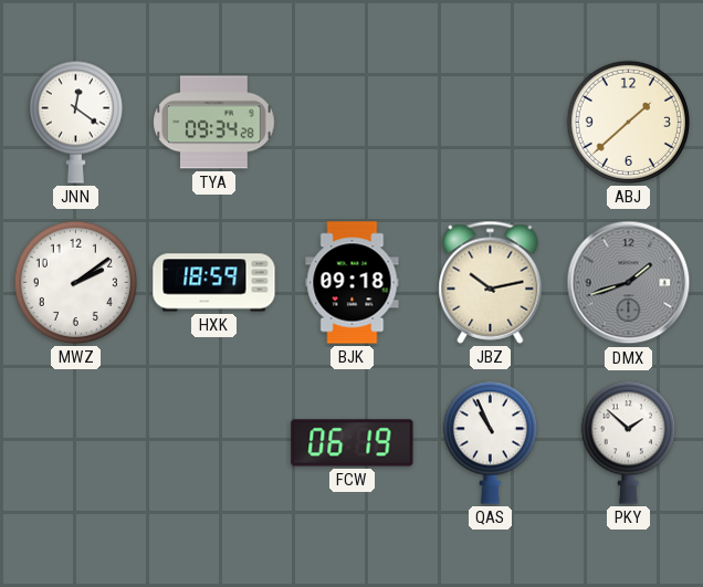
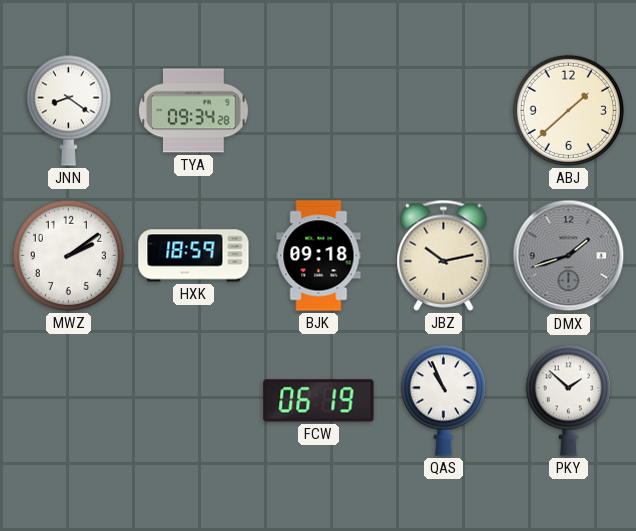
JNN: 12:21 -> 8:21 (68, 110)
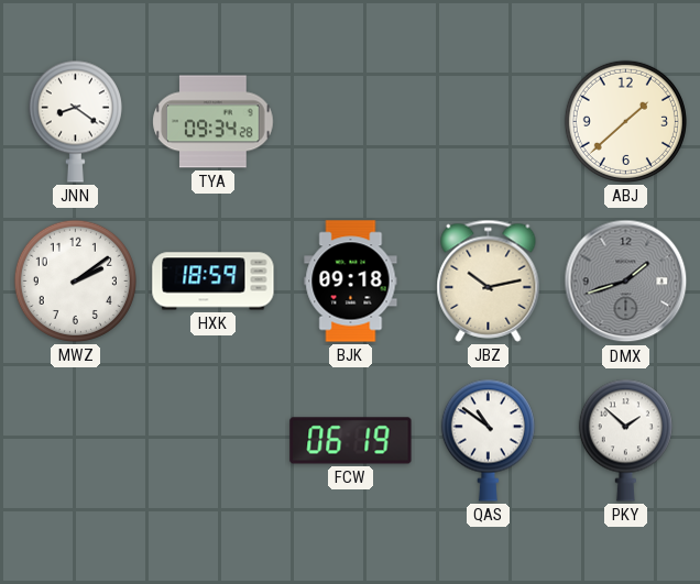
QAS: 10:56 -> 10:51 (488, 440)
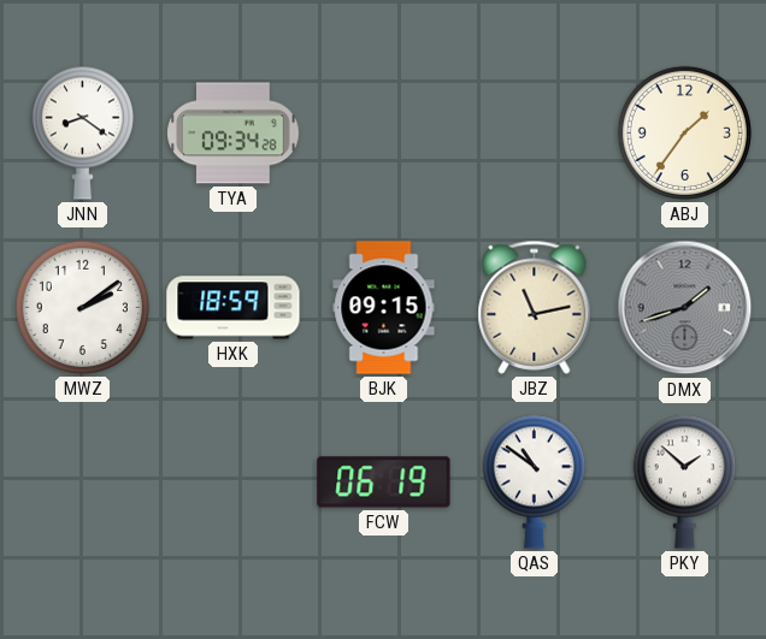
ABJ: 1:38 -> 1:36 (684, 132)
BJK: 09:18 -> 09:15 (384, 308)
JBZ: 10:13 -> 11:13 (535, 307)
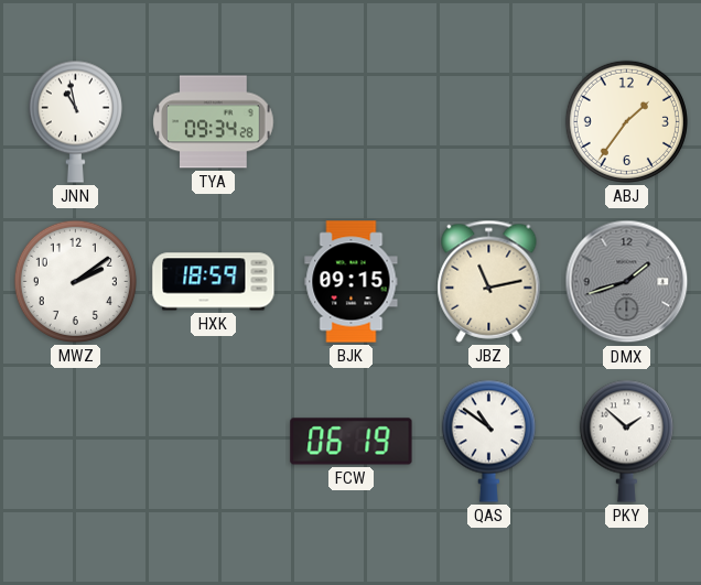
JNN: 8:21 -> 10:58 (75, 121)
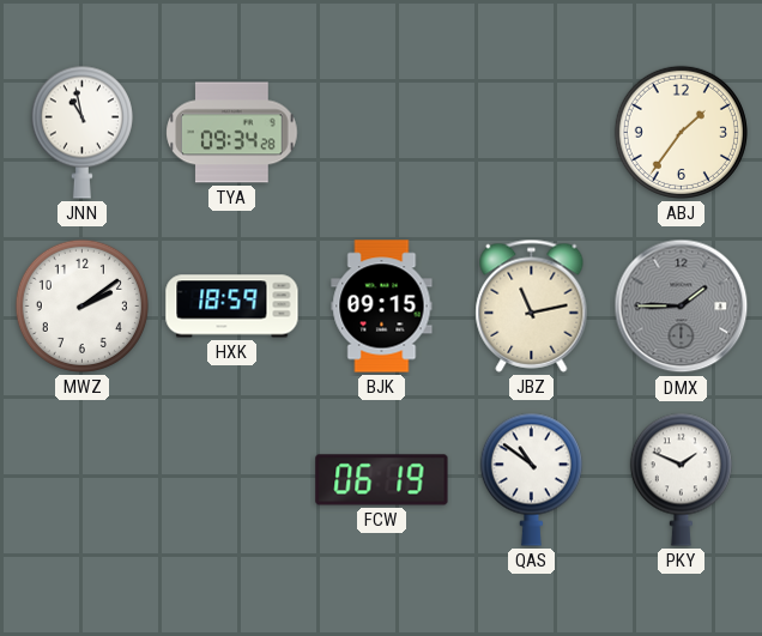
DMX: 1:42 -> 1:45 (682, 307)
PKY: 1:52 -> 1:49 (681, 479)
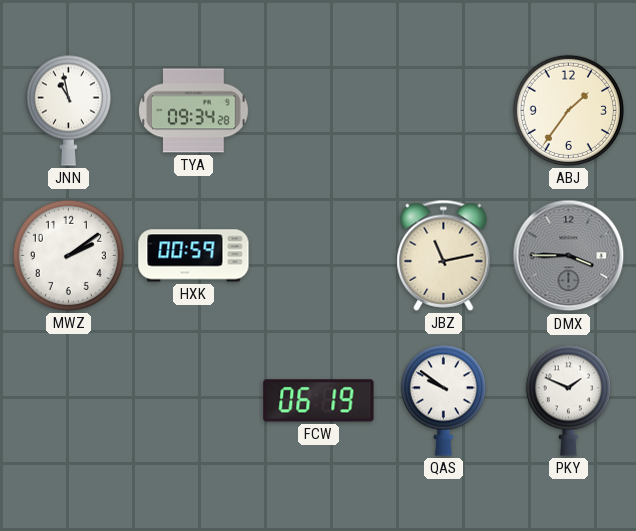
HXK: 18:59 -> 00:59 (194, 256)
BJK: 09:15 -> none (382, 307)
DMX: 1:45 -> 3:45 (569, 256)
QAS: 10:51 -> 9:51 (443, 400)
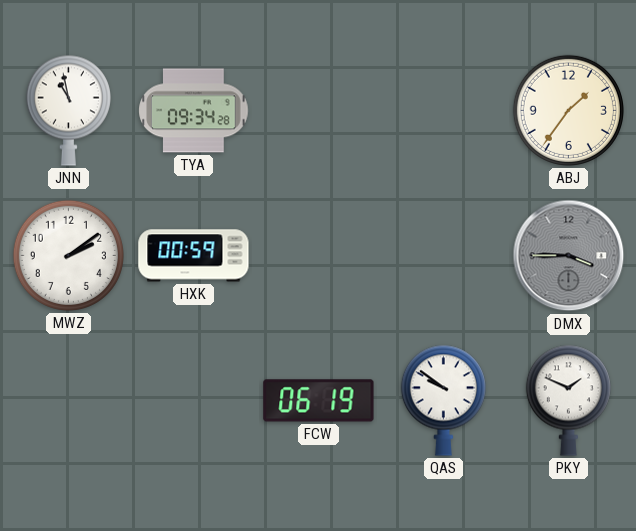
JBZ: 11:13 -> none (444, 255)
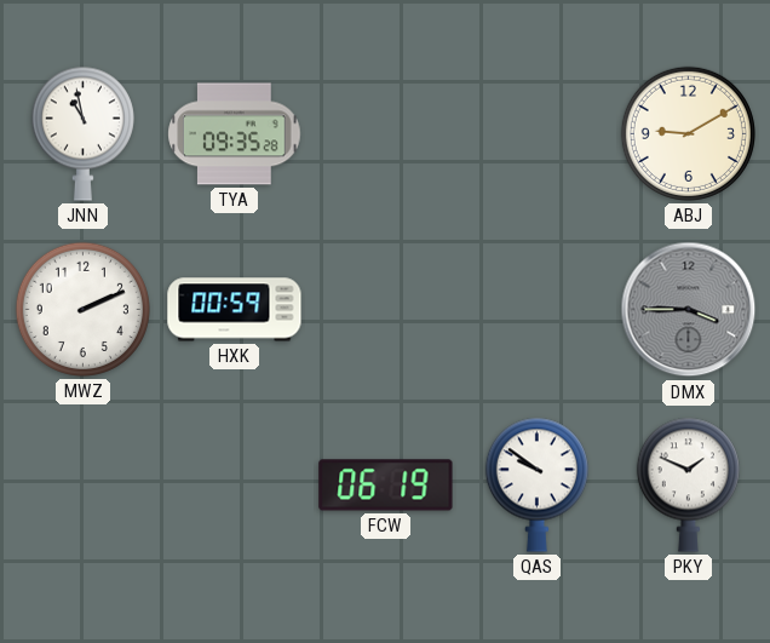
TYA: 09:34 -> 09:35 (235, 134)
ABJ: 1:36 -> 9:10 (688, 133)
MWZ: 2:09 -> 2:11 (82, 309)
